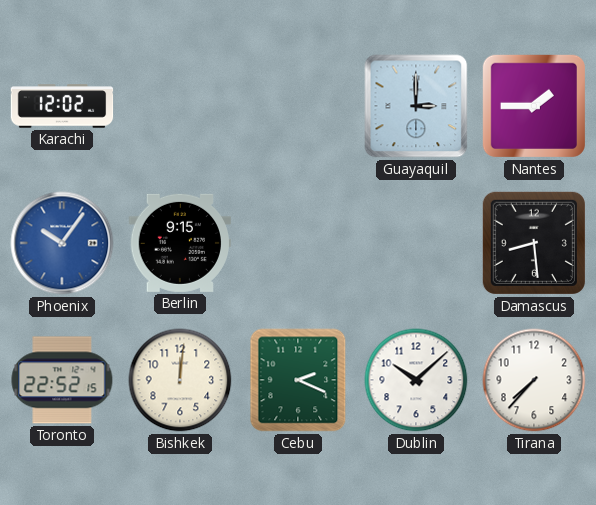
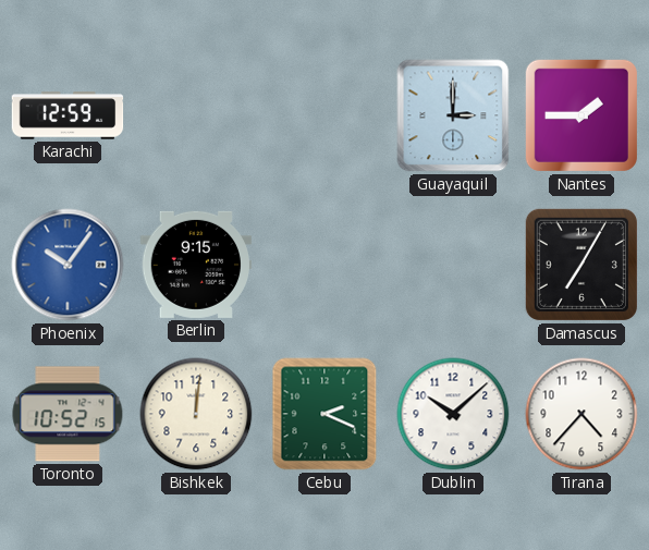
Karachi: 12:02 -> 12:59 (68, 115)
Damascus: 8:29 -> 7:05 (581, 265)
Toronto: 22:52 -> 10:52 (68, 414)
Tirana: 7:37 -> 4:37 (581, 414)
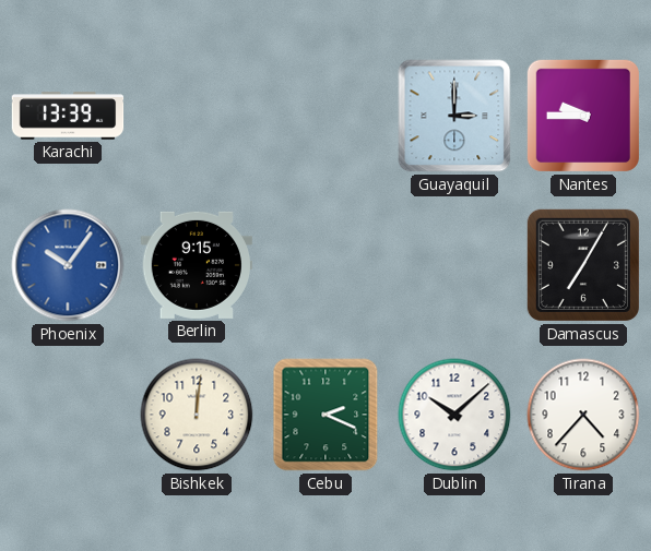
Karachi: 12:59 -> 13:39 (68, 116)
Nantes: 1:45 -> 9:45 (583, 116)
Toronto: 10:52 -> none (68, 414)
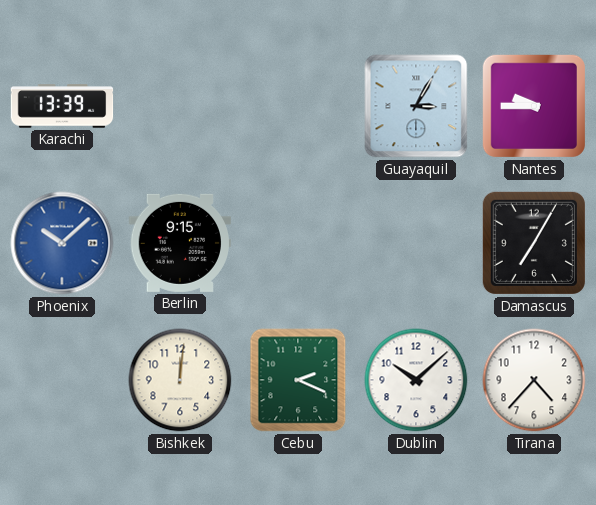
Guayaquil: 3:00 -> 3:05 (416, 106)
Phoenix: 10:06 -> 10:08 (62, 243)
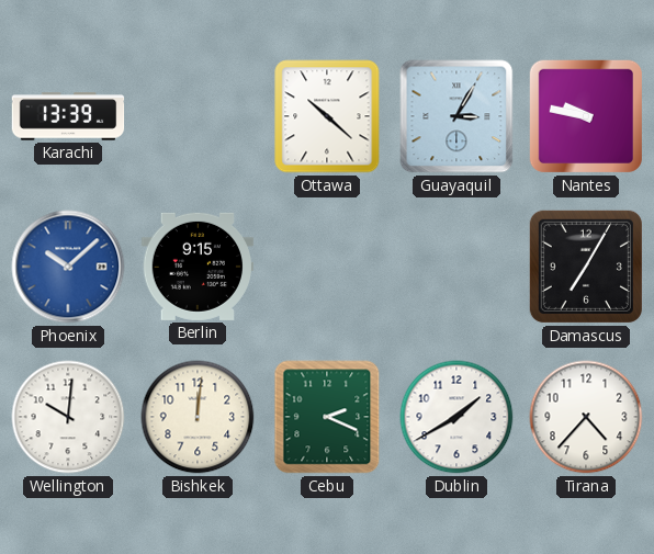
Ottawa: none -> 10:22 (327, 116)
Nantes: 9:45 -> 9:47 (586, 116)
Wellington: none -> 10:01 (68, 417)
Dublin: 10:08 -> 1:40 (456, 417)
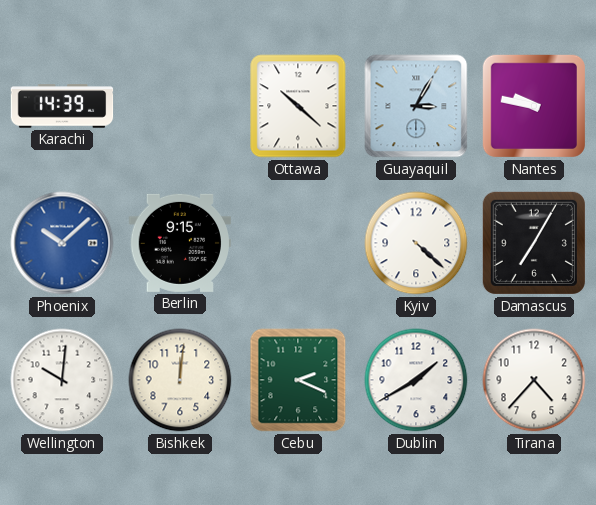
Karachi: 13:39 -> 14:39 (62, 106)
Kyiv: none -> 4:22 (416, 243)
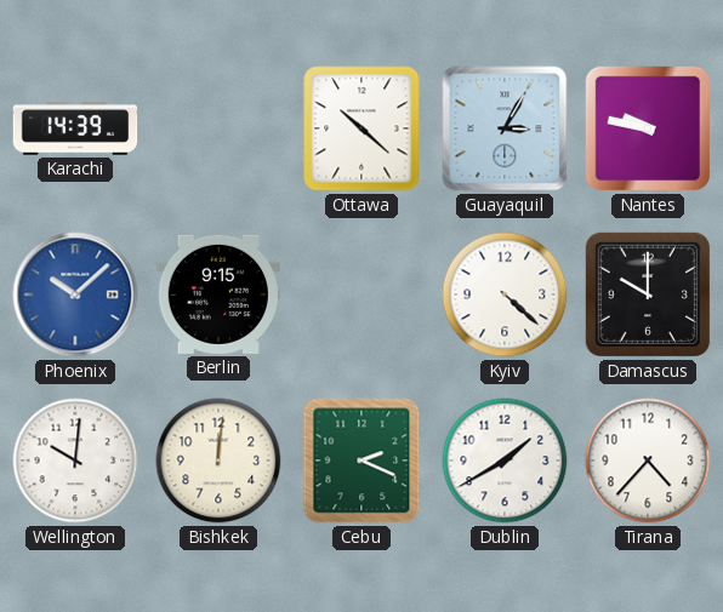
Damascus: 7:05 -> 10:00 (648, 294)
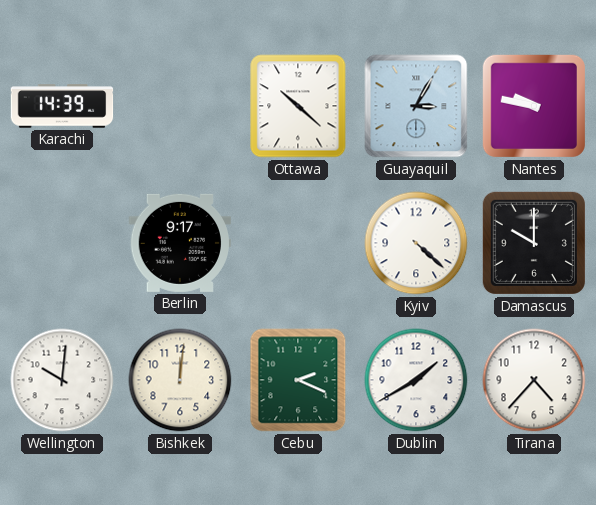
Phoenix: 10:08 -> none (75, 294)
Berlin: 9:15 -> 9:17 (179, 243)
